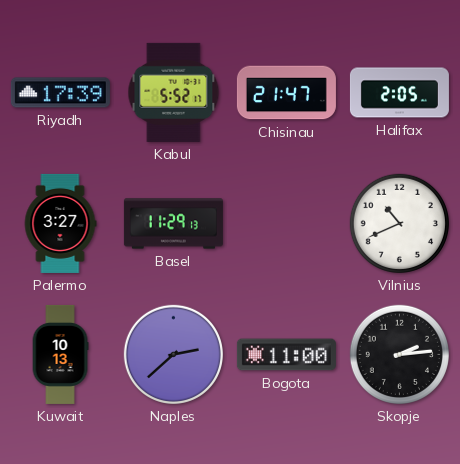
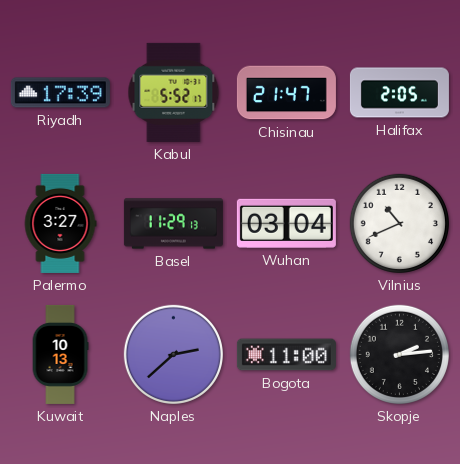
Wuhan: none -> 03:04 (286, 223)
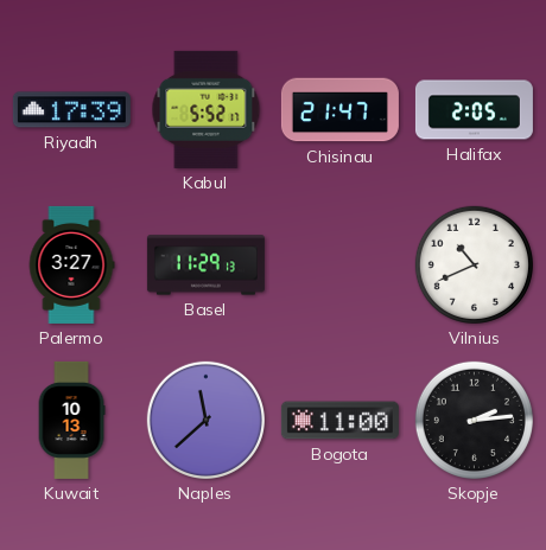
Wuhan: 03:04 -> none (286, 223)
Naples: 2:38 -> 11:38 (205, 420)
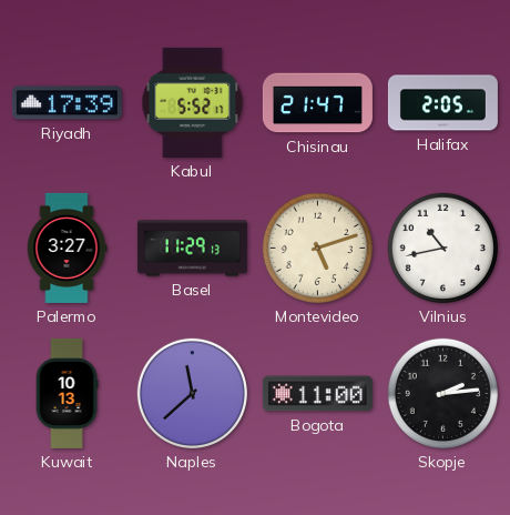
Montevideo: none -> 5:12 (317, 248)
Vilnius: 10:41 -> 10:43 (442, 248)
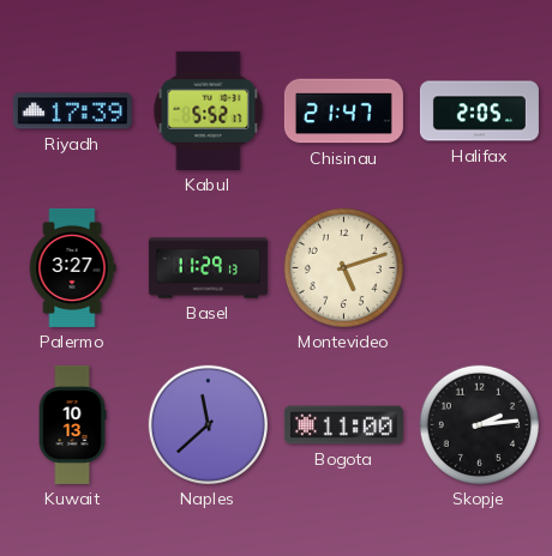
Vilnius: 10:43 -> none (442, 248)
